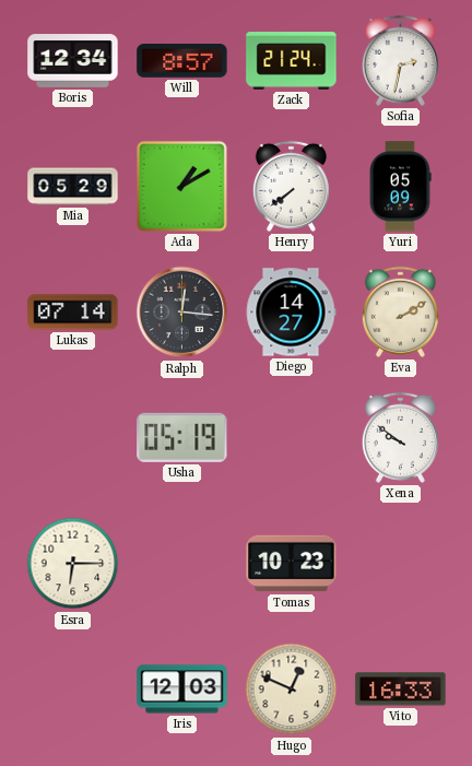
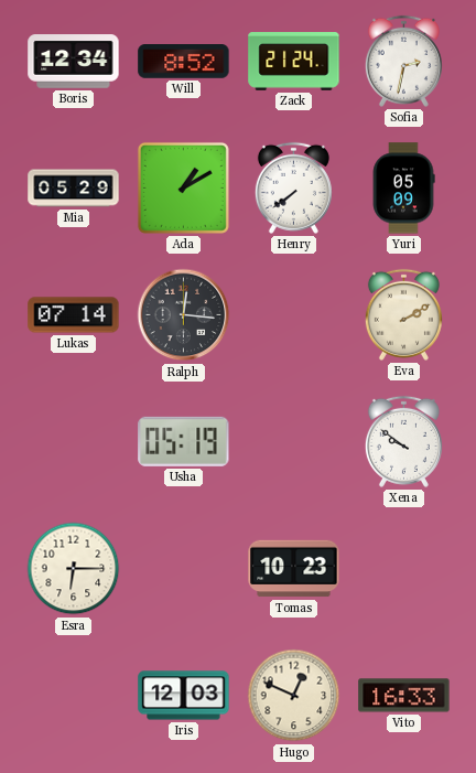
Will: 8:57 -> 8:52 (184, 62)
Diego: 14:27 -> none (291, 313)
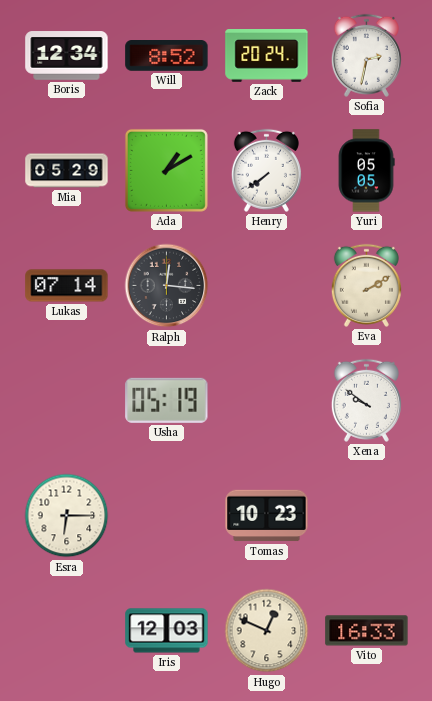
Zack: 21:24 -> 20:24 (267, 56)
Yuri: 05:09 -> 05:05 (366, 171)
